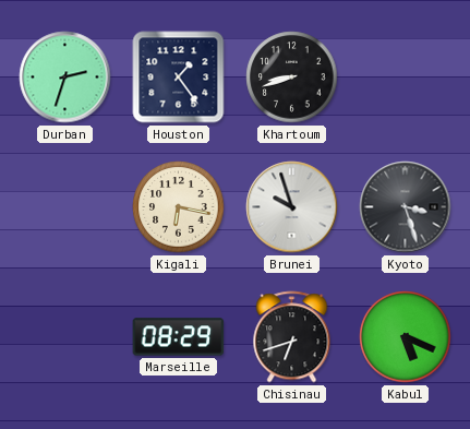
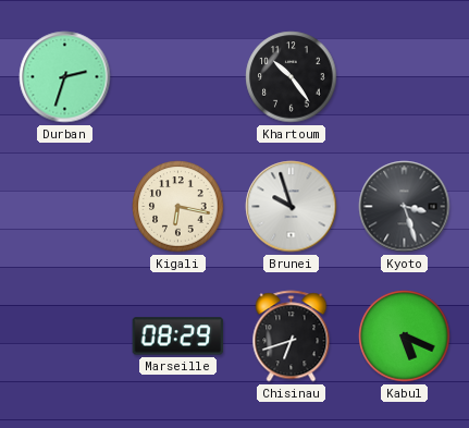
Houston: 1:24 -> none (179, 78)
Khartoum: 8:42 -> 10:24 (292, 77)
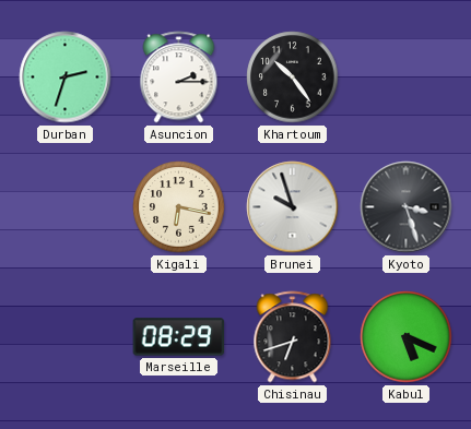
Asuncion: none -> 2:15 (179, 78)
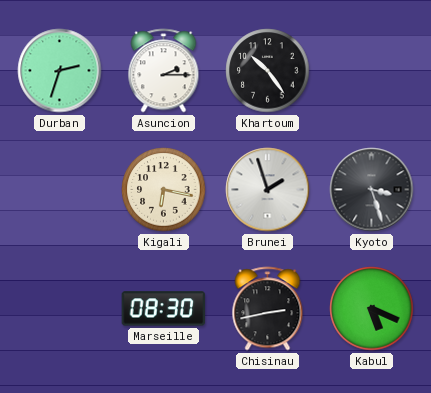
Brunei: 9:57 -> 1:57 (268, 190)
Marseille: 08:29 -> 08:30 (164, 309)
Chisinau: 6:42 -> 2:43 (268, 309)
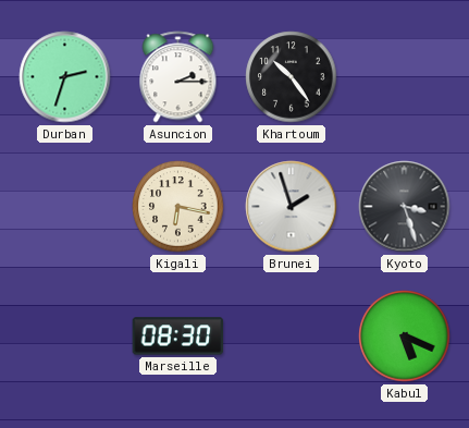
Chisinau: 2:43 -> none (268, 309)
